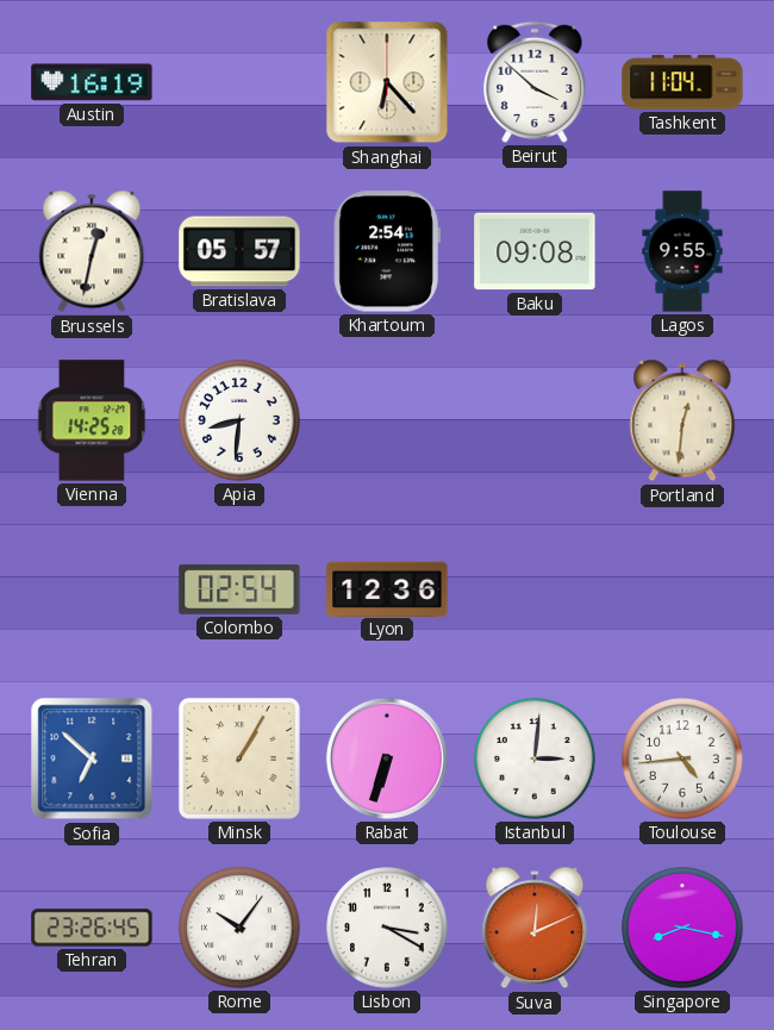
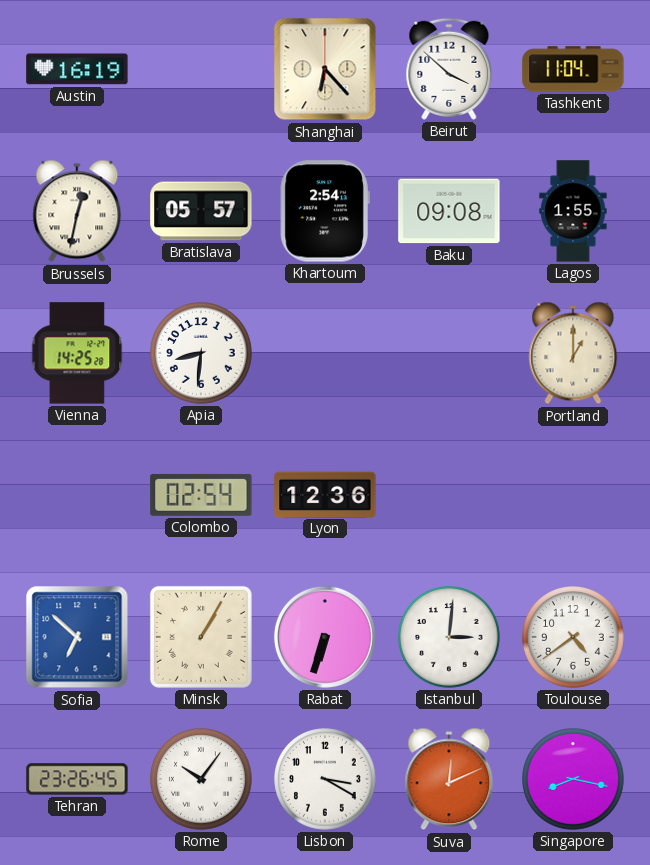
Lagos: 9:55 -> 1:55 (573, 211)
Portland: 12:31 -> 1:00 (573, 353)
Toulouse: 4:44 -> 4:39 (573, 637)
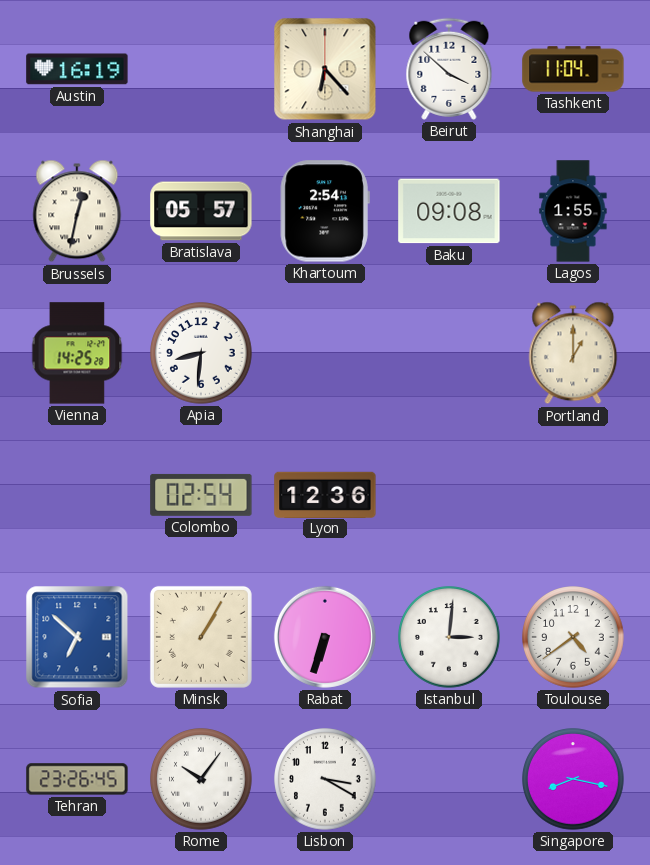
Suva: 12:11 -> none (449, 779)
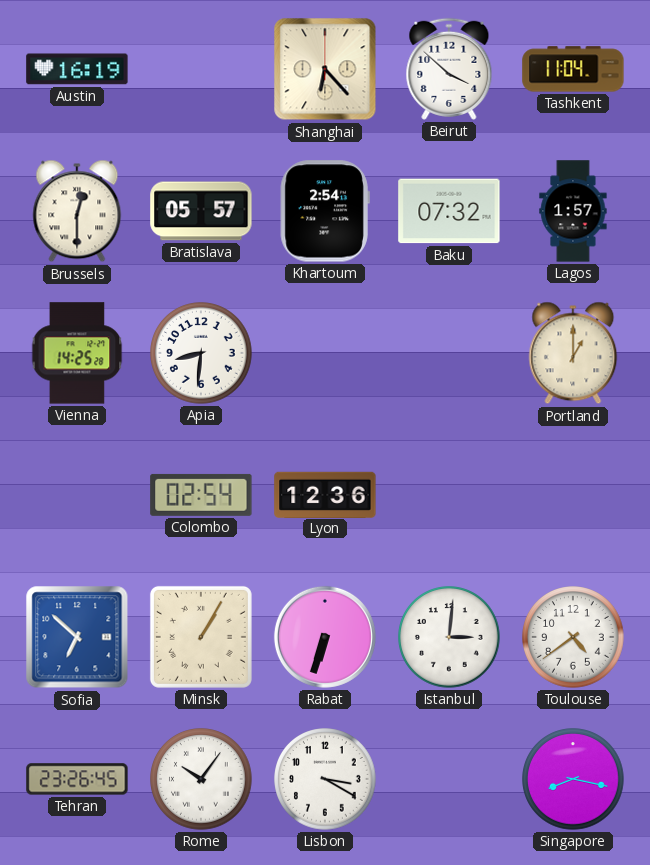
Brussels: 12:32 -> 12:30 (77, 211)
Baku: 09:08 -> 07:32 (449, 211)
Lagos: 1:55 -> 1:57 (573, 211)
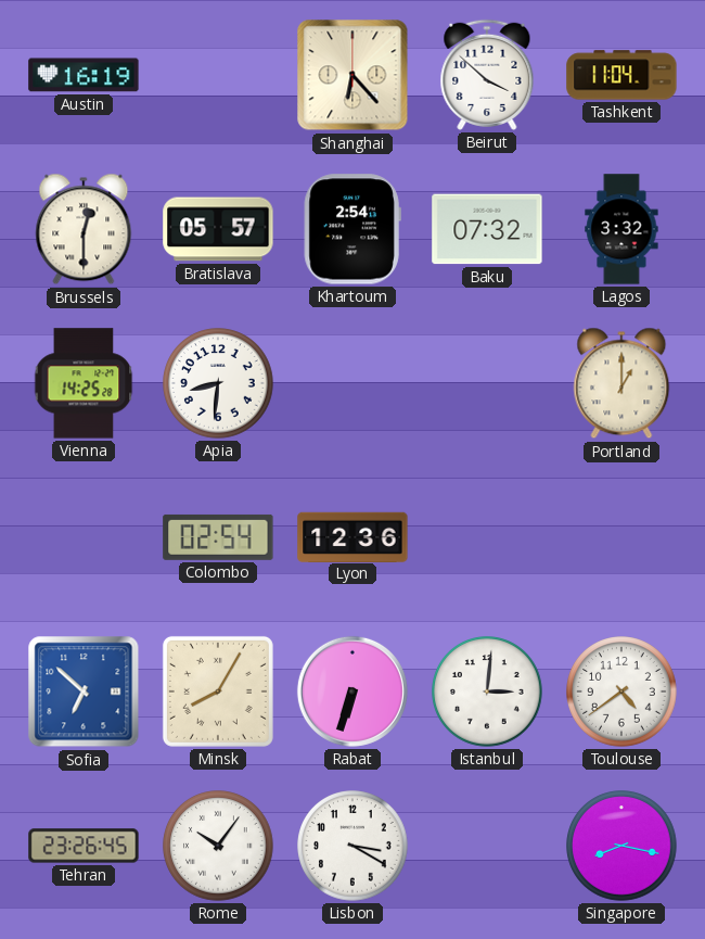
Lagos: 1:57 -> 3:32 (621, 229)
Minsk: 1:05 -> 8:05 (218, 691)
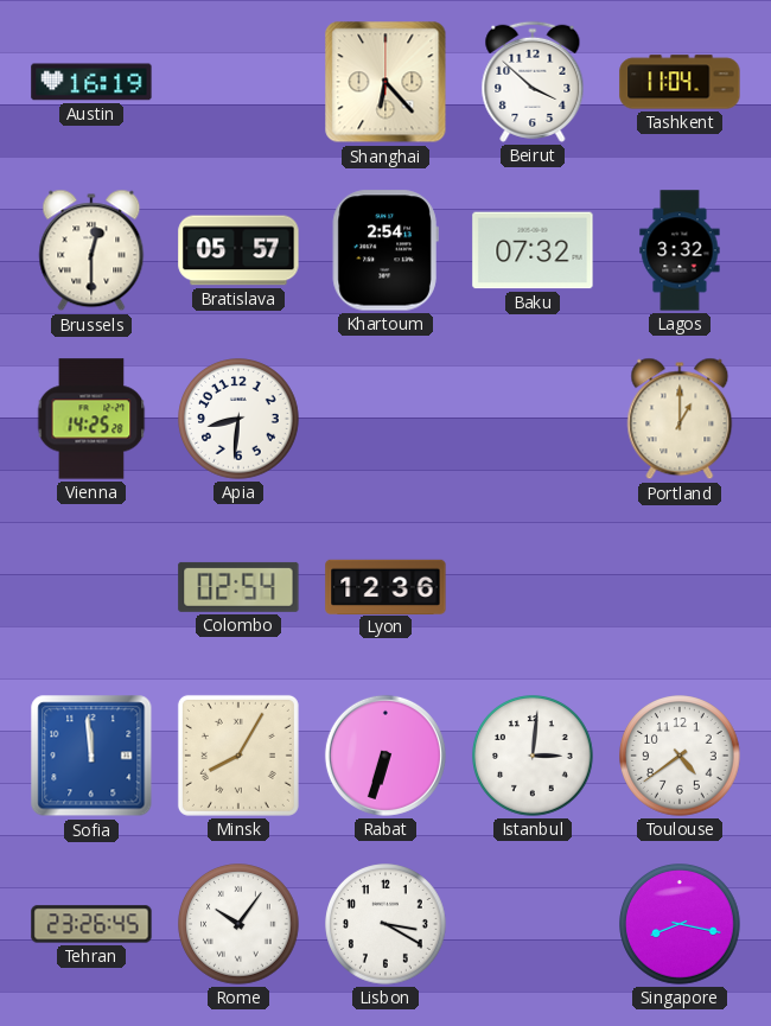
Sofia: 6:52 -> 11:59 (91, 756)
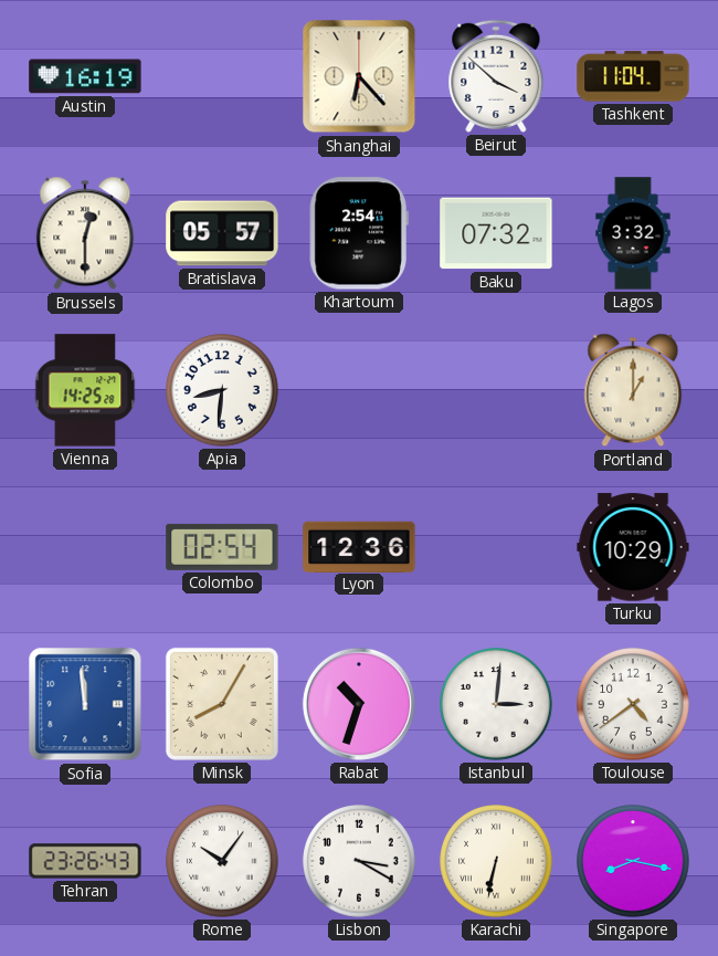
Turku: none -> 10:29 (633, 547)
Rabat: 6:33 -> 10:33 (359, 704)
Tehran: 23:26:45 -> 23:26:43 (85, 861)
Karachi: none -> 6:32 (496, 861)
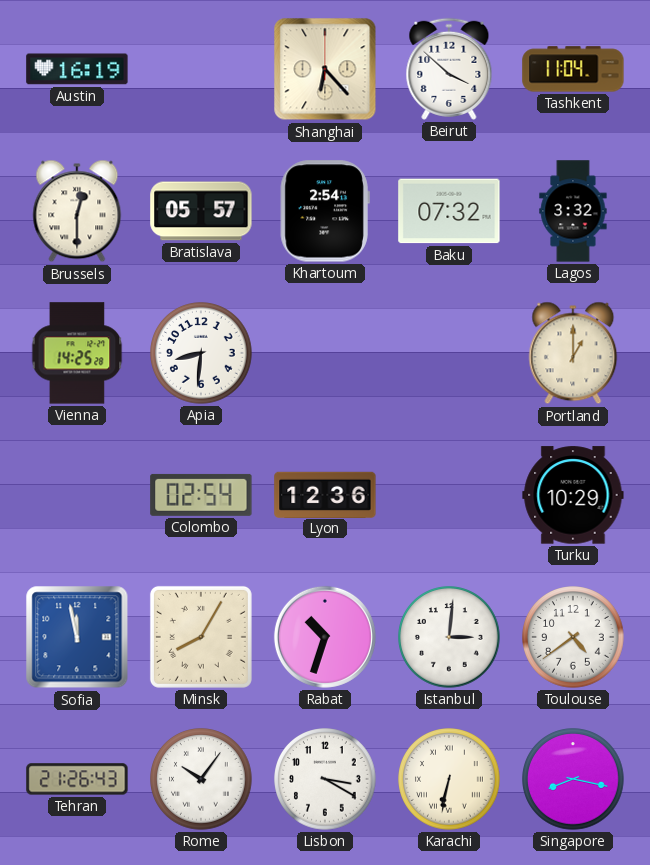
Sofia: 11:59 -> 11:58 (77, 637)
Tehran: 23:26 -> 21:26 (77, 779)
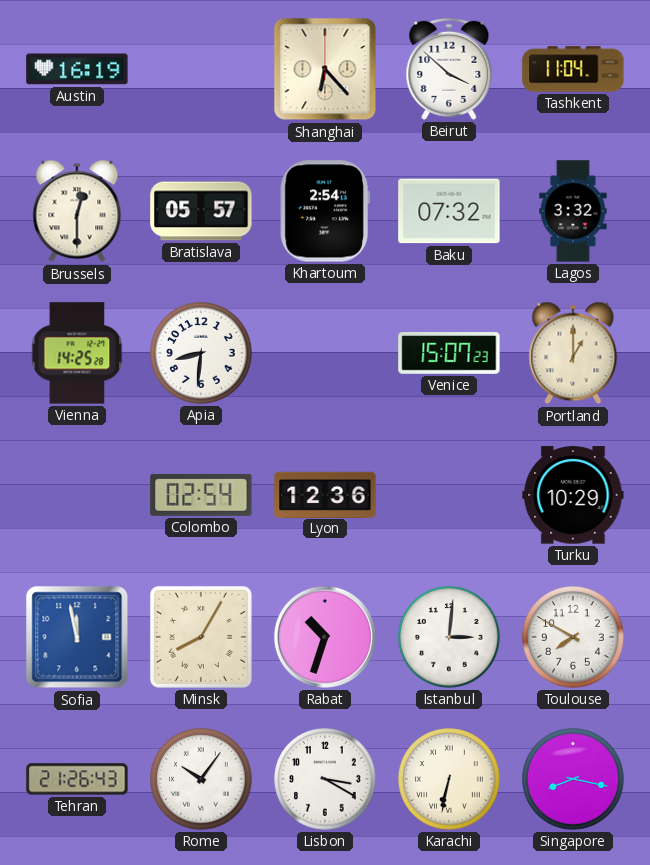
Venice: none -> 15:07 (449, 353)
Toulouse: 4:39 -> 7:50 (573, 637)
